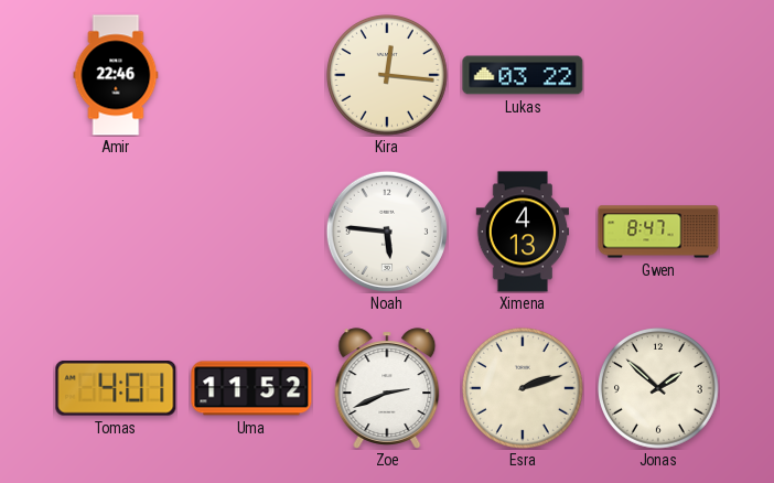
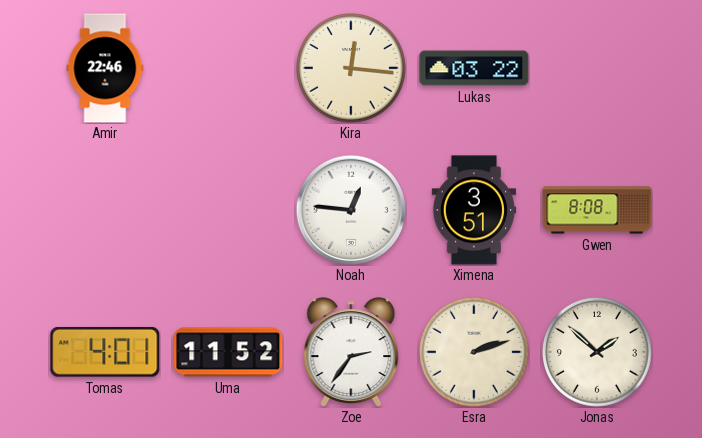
Noah: 5:46 -> 12:46 (350, 209)
Ximena: 4:13 -> 3:51 (474, 210)
Gwen: 8:47 -> 8:08 (597, 210)
Zoe: 2:41 -> 2:36 (351, 352)
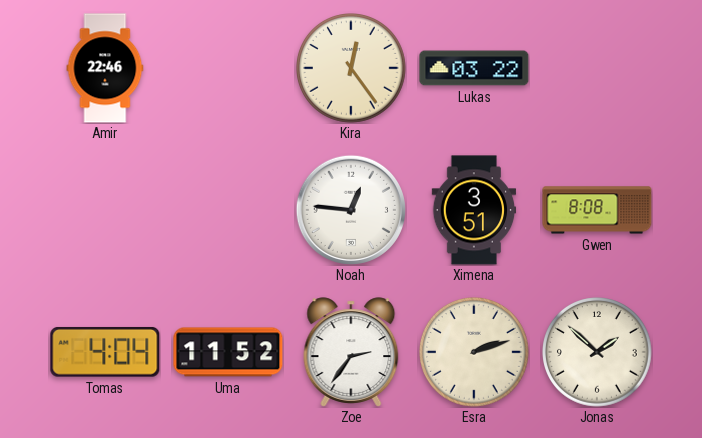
Kira: 12:16 -> 12:24 (352, 69)
Tomas: 4:01 -> 4:04 (105, 352)
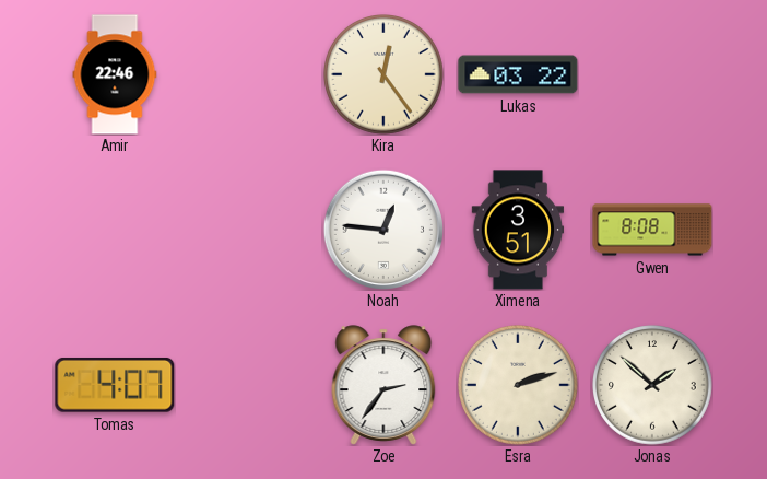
Tomas: 4:04 -> 4:07 (115, 385)
Uma: 11:52 -> none (228, 352)
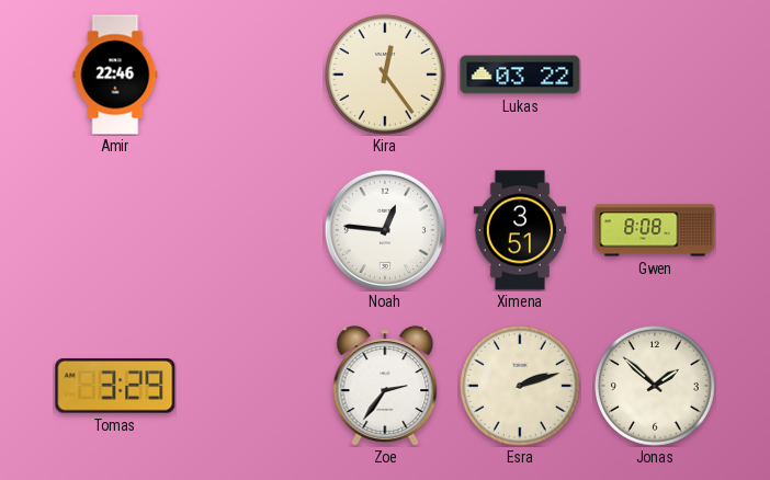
Tomas: 4:07 -> 3:29 (115, 386)
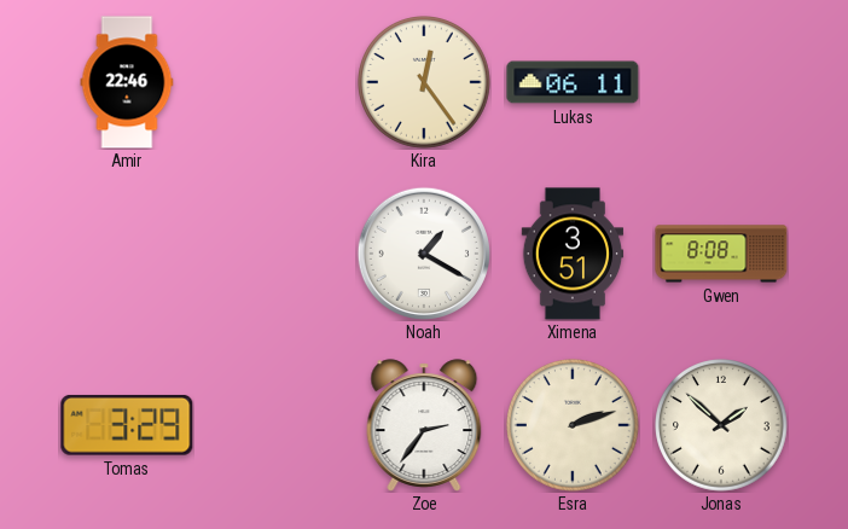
Lukas: 03:22 -> 06:11 (573, 82)
Noah: 12:46 -> 1:20 (423, 252)
